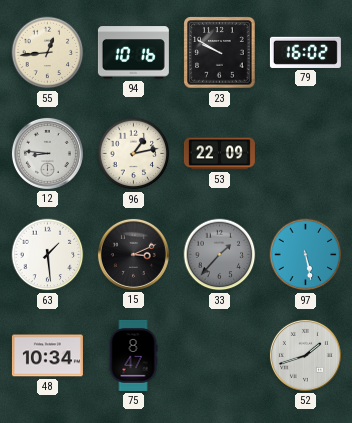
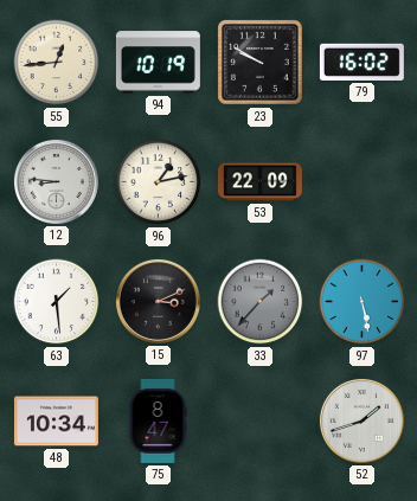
94: 10:16 -> 10:19 (158, 63)
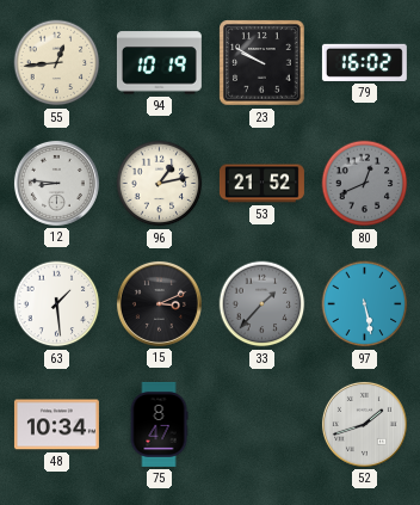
53: 22:09 -> 21:52 (261, 184)
80: none -> 12:41 (365, 184)
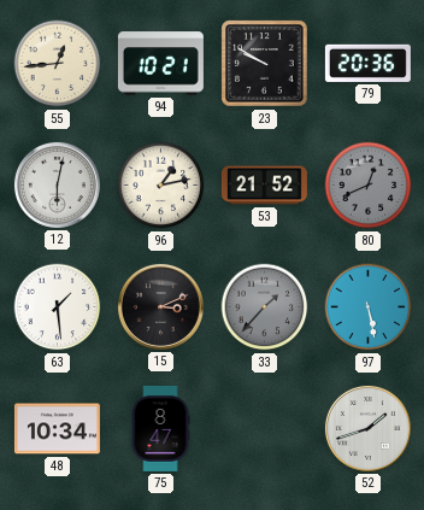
94: 10:19 -> 10:21 (160, 64)
79: 16:02 -> 20:36 (367, 63)
12: 8:46 -> 6:02 (57, 184)
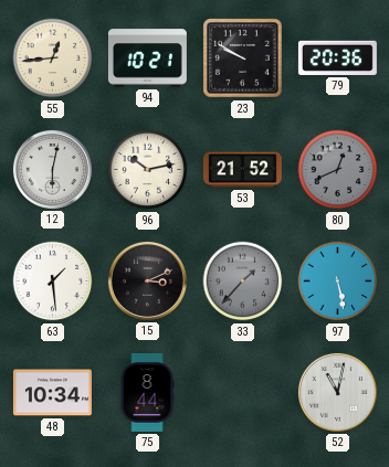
96: 1:13 -> 10:13 (148, 170)
75: 8:47 -> 8:44 (147, 392)
52: 1:42 -> 11:02 (337, 392)
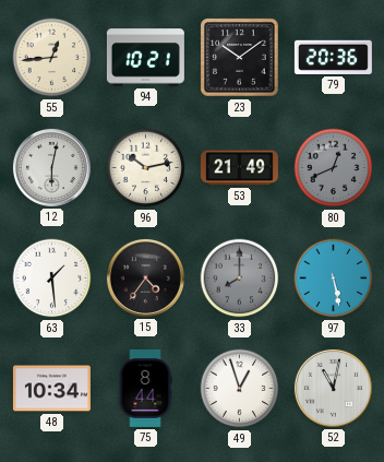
23: 9:50 -> 10:09 (240, 58)
53: 21:52 -> 21:49 (239, 168)
15: 3:11 -> 4:36 (145, 277)
33: 1:37 -> 8:00 (240, 279)
49: none -> 12:57 (240, 389)
